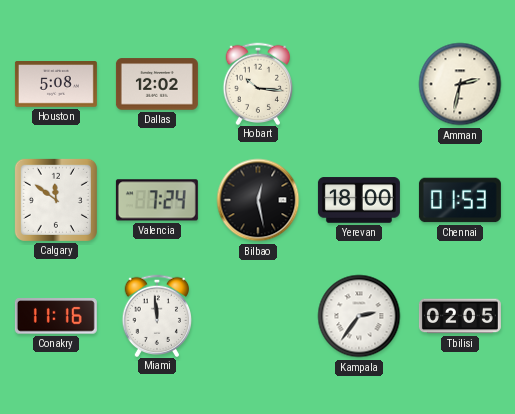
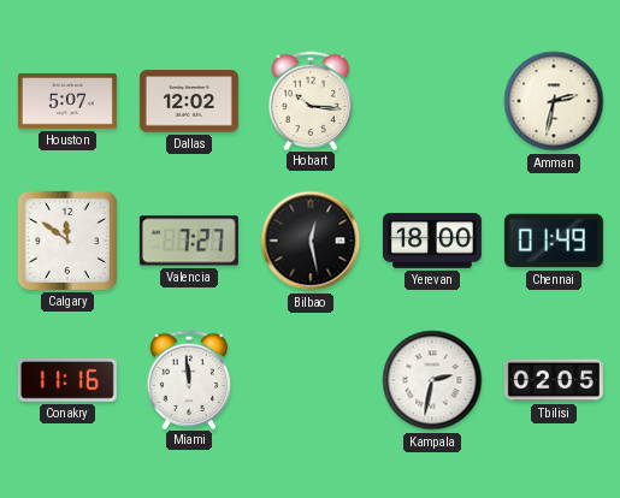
Houston: 5:08 -> 5:07 (67, 102)
Valencia: 7:24 -> 7:27 (189, 241)
Chennai: 01:53 -> 01:49 (554, 241)
Kampala: 2:36 -> 2:32 (432, 380)
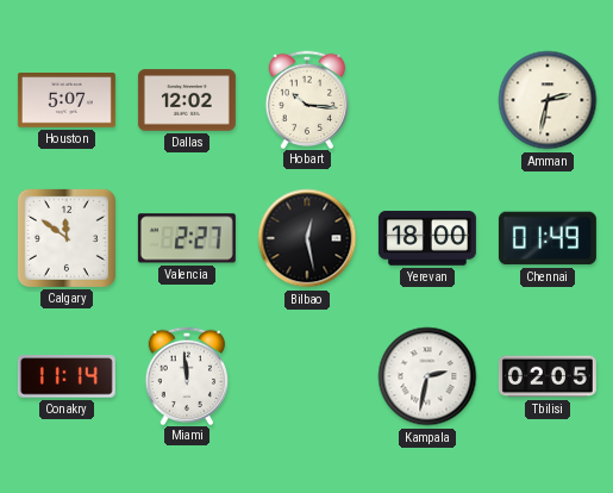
Valencia: 7:27 -> 2:27 (187, 238)
Conakry: 11:16 -> 11:14 (67, 376)
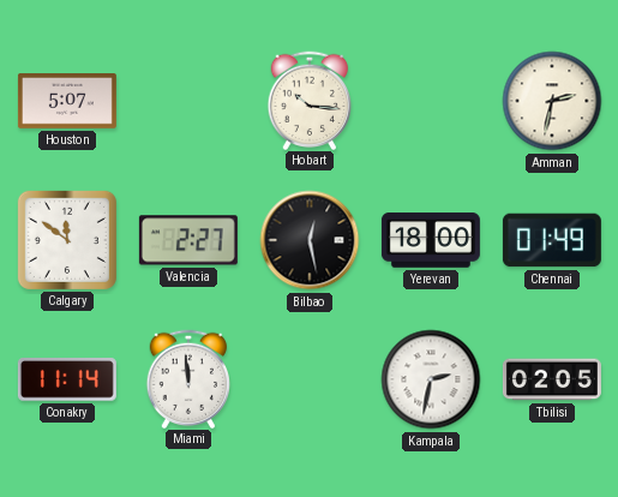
Dallas: 12:02 -> none (187, 100)
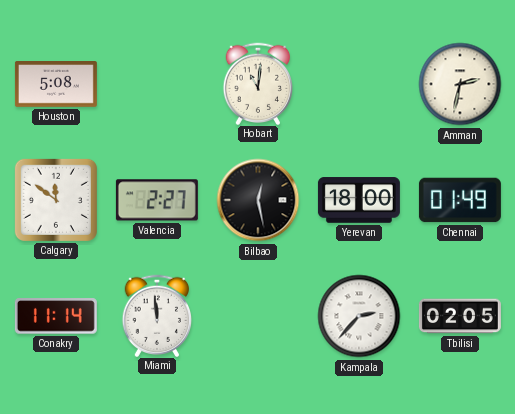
Houston: 5:07 -> 5:08 (56, 85)
Hobart: 10:16 -> 11:01 (258, 83)
Kampala: 2:32 -> 2:37 (359, 316)
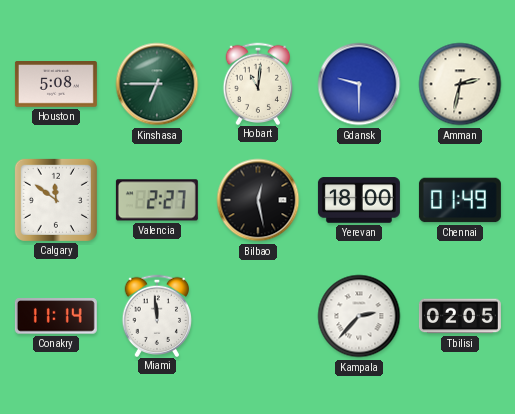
Kinshasa: none -> 6:45 (157, 84)
Gdansk: none -> 9:30 (359, 84)
